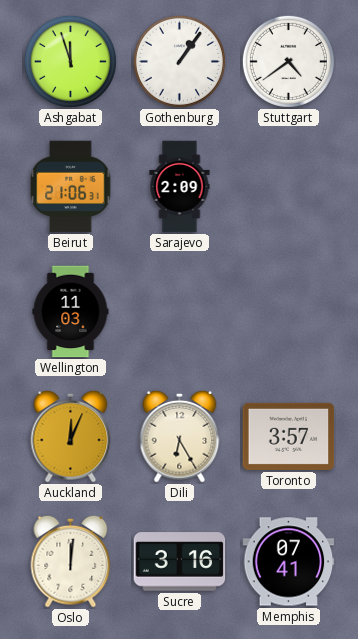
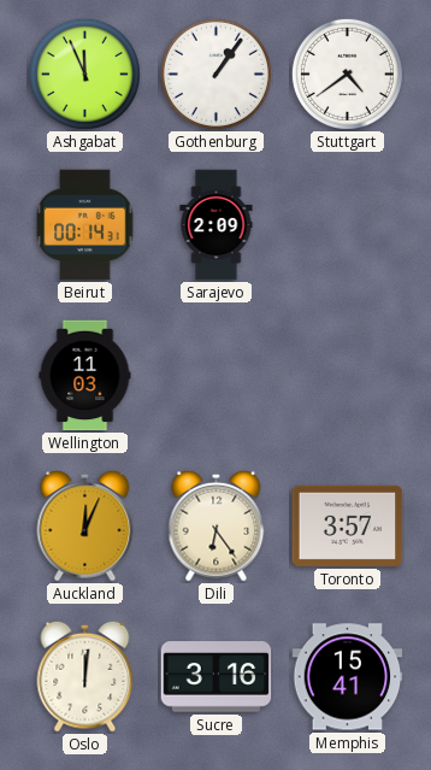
Ashgabat: 11:57 -> 11:56 (84, 74)
Beirut: 21:06 -> 00:14 (85, 225)
Dili: 6:25 -> 6:24 (217, 525)
Memphis: 07:41 -> 15:41 (348, 677)
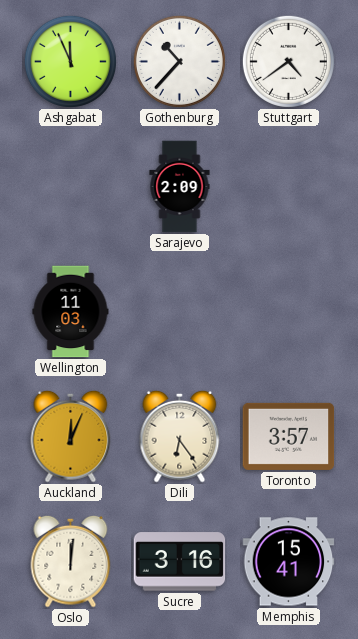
Gothenburg: 1:06 -> 10:37 (179, 61)
Beirut: 00:14 -> none (85, 225)
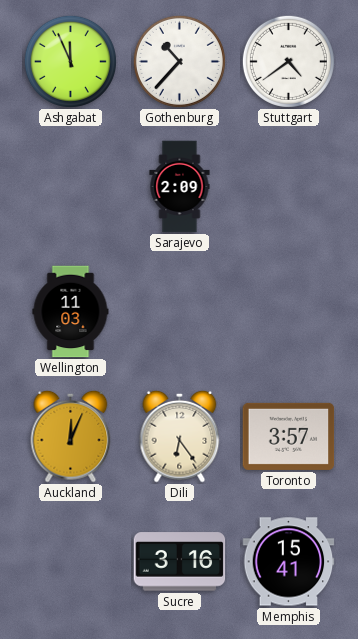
Oslo: 12:01 -> none (71, 561)
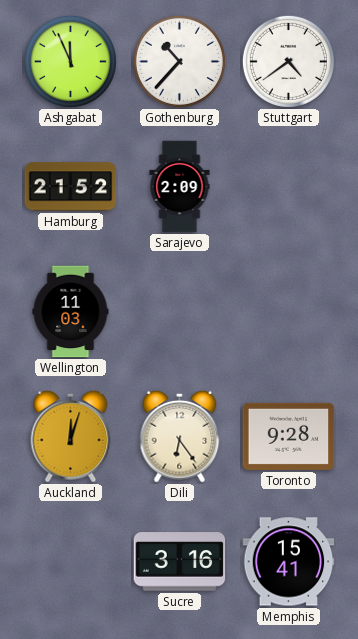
Hamburg: none -> 21:52 (71, 187)
Auckland: 12:04 -> 12:03 (71, 436)
Toronto: 3:57 -> 9:28 (289, 436)
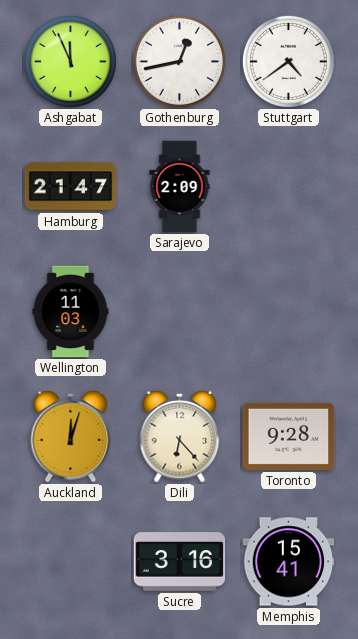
Gothenburg: 10:37 -> 12:43 (179, 61)
Hamburg: 21:52 -> 21:47 (71, 187)
Dili: 6:24 -> 6:23 (180, 436)
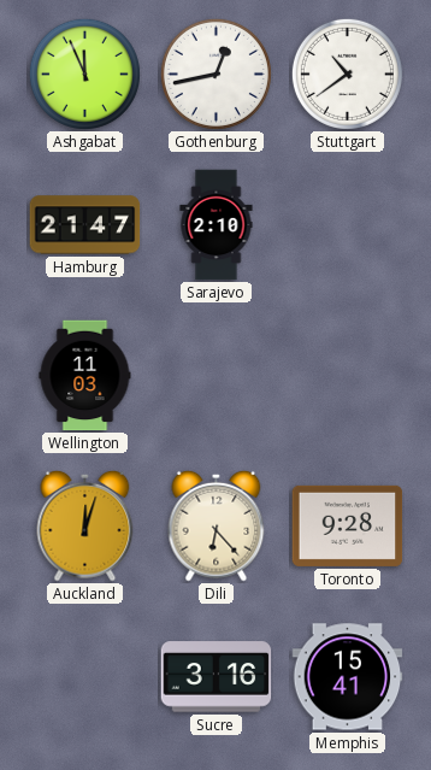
Stuttgart: 4:39 -> 10:39 (347, 74)
Sarajevo: 2:09 -> 2:10 (217, 225)
